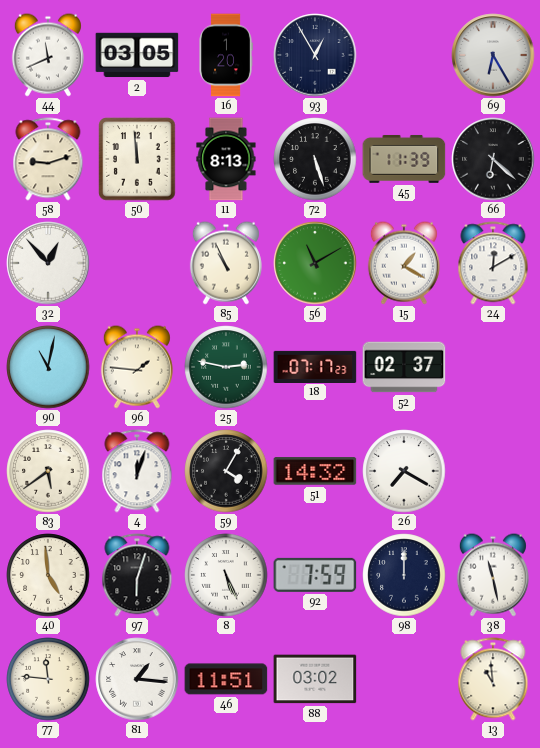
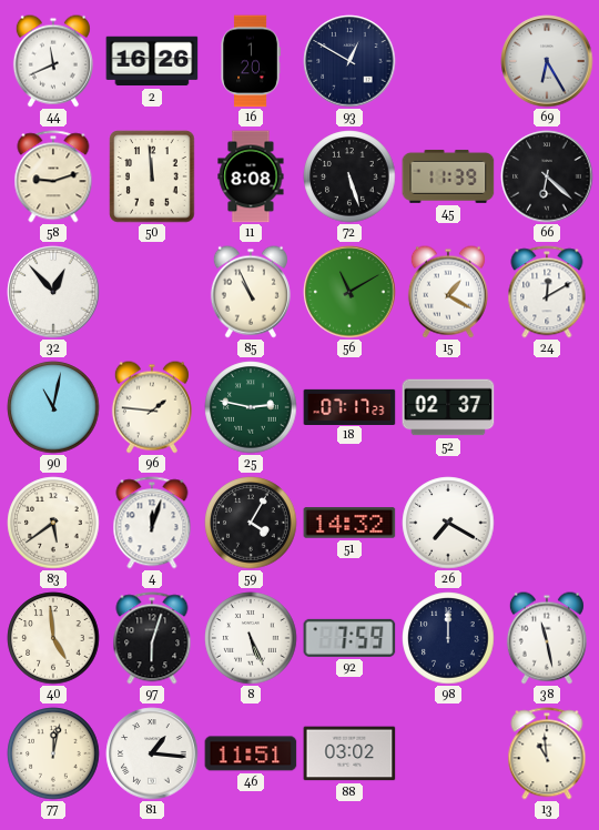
2: 03:05 -> 16:26 (152, 61)
93: 12:55 -> 12:50 (349, 61)
11: 8:13 -> 8:08 (251, 176)
77: 11:46 -> 12:02 (53, 753)
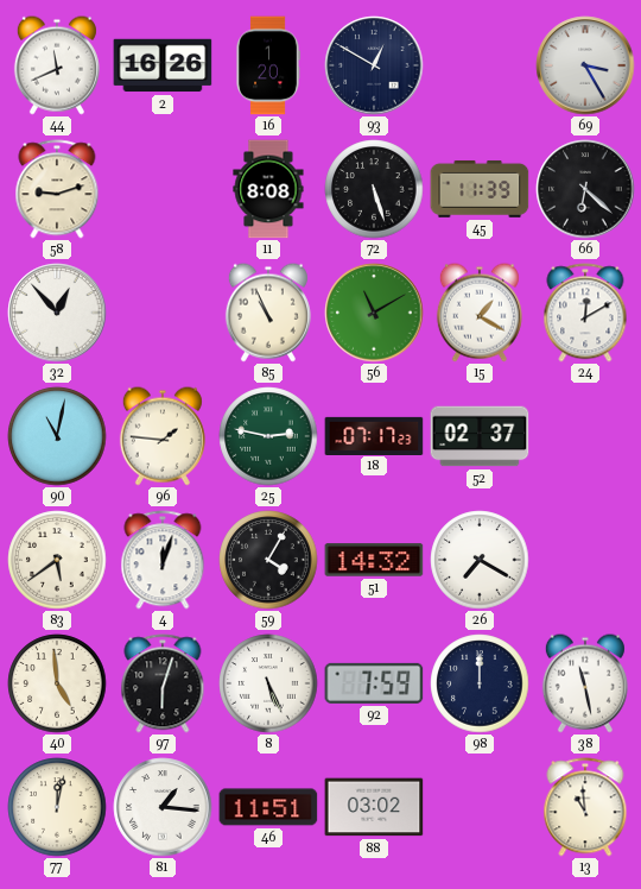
69: 6:25 -> 3:25 (585, 65)
50: 11:59 -> none (152, 176)
